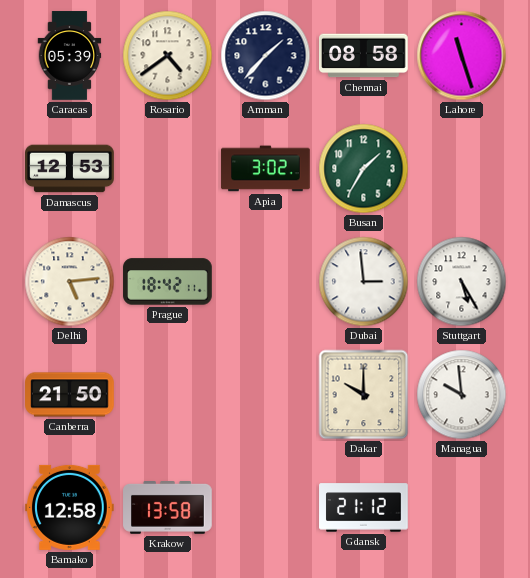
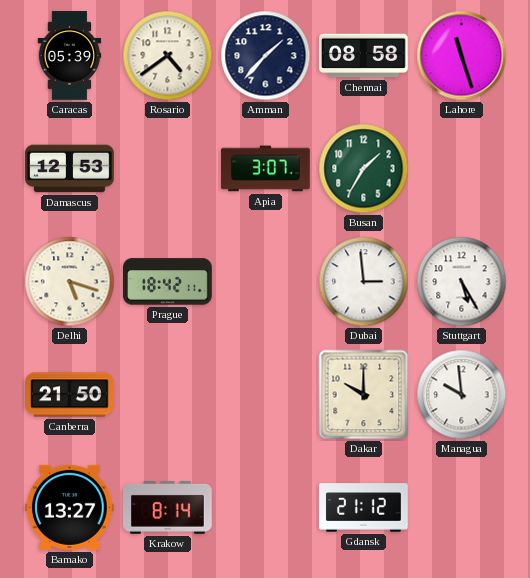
Apia: 3:02 -> 3:07 (266, 169)
Delhi: 5:14 -> 5:18 (70, 282)
Bamako: 12:58 -> 13:27 (70, 507)
Krakow: 13:58 -> 8:14 (168, 508)
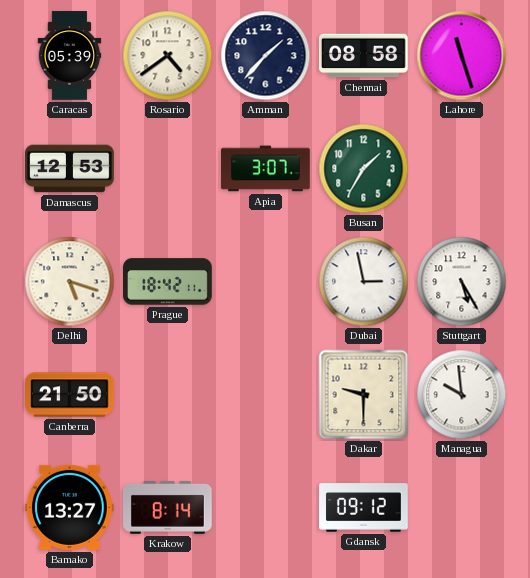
Dubai: 2:59 -> 2:58 (364, 282)
Dakar: 10:00 -> 9:30 (364, 395)
Gdansk: 21:12 -> 09:12 (364, 508)
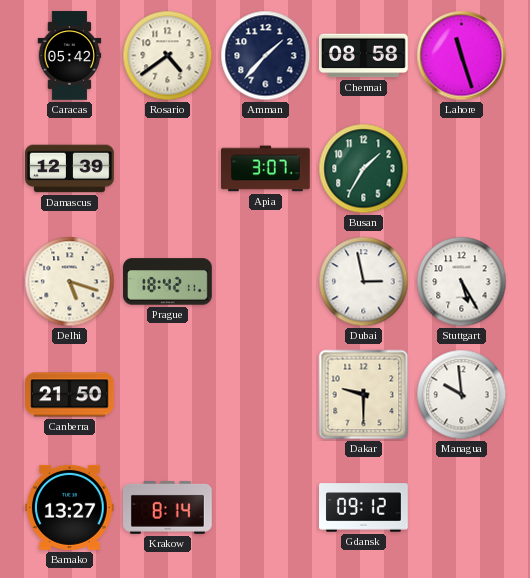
Caracas: 05:39 -> 05:42 (70, 56)
Damascus: 12:53 -> 12:39 (70, 169)
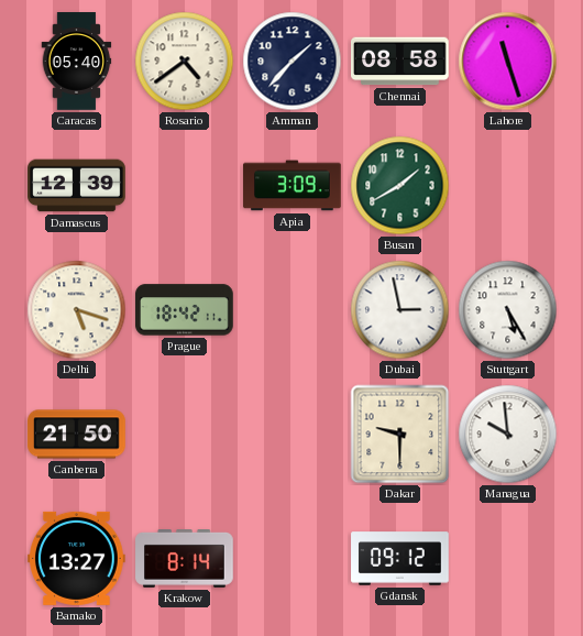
Caracas: 05:42 -> 05:40 (77, 62)
Apia: 3:07 -> 3:09 (293, 186)
Busan: 1:35 -> 1:40 (400, 186)
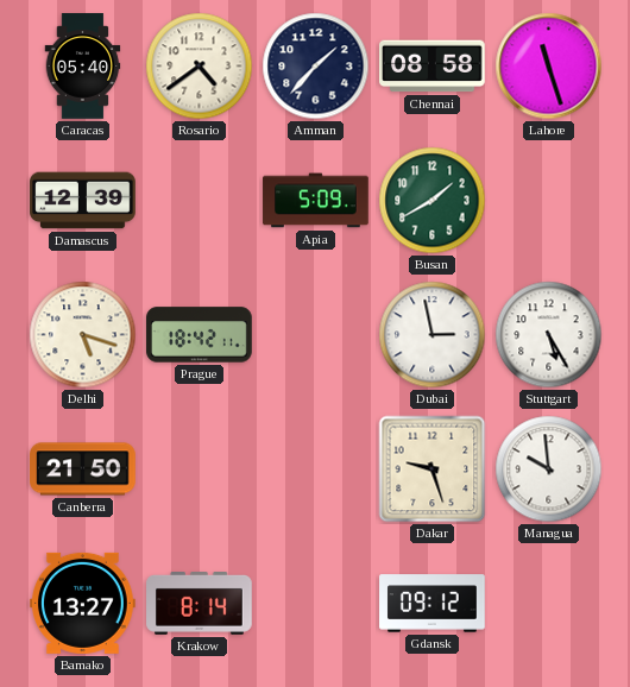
Apia: 3:09 -> 5:09 (316, 201)
Dakar: 9:30 -> 9:27 (433, 469)
